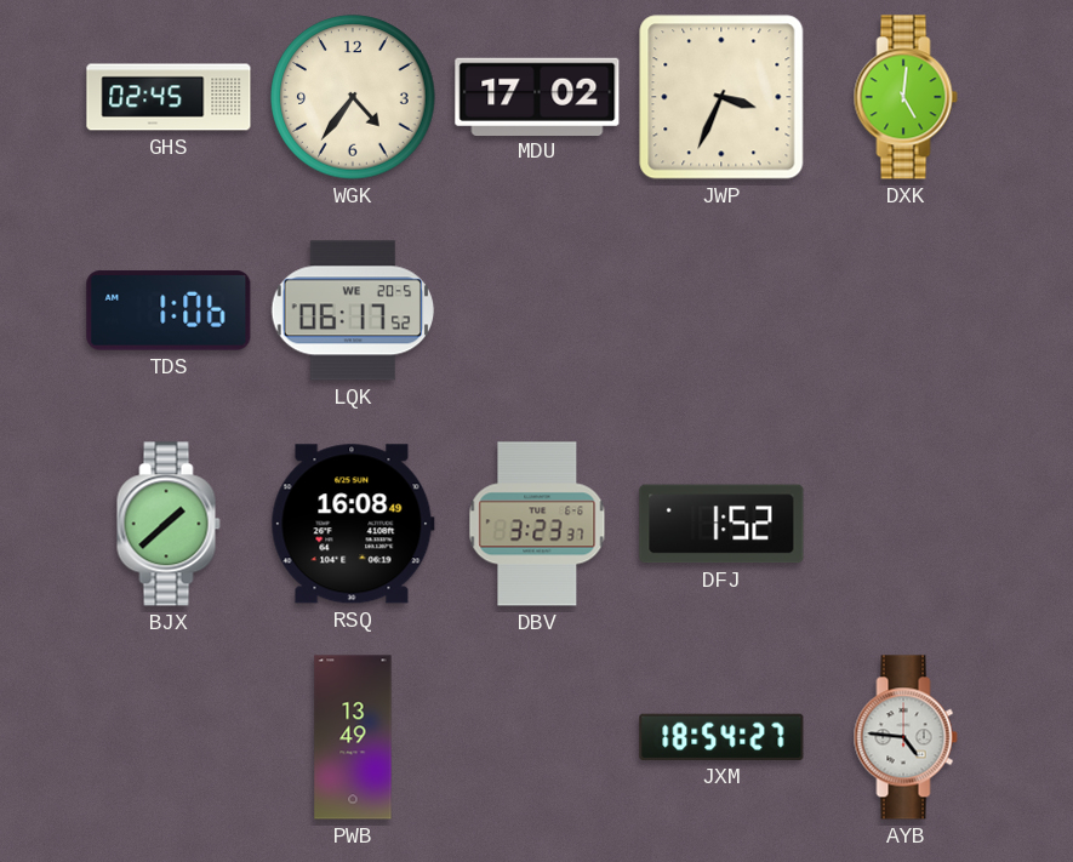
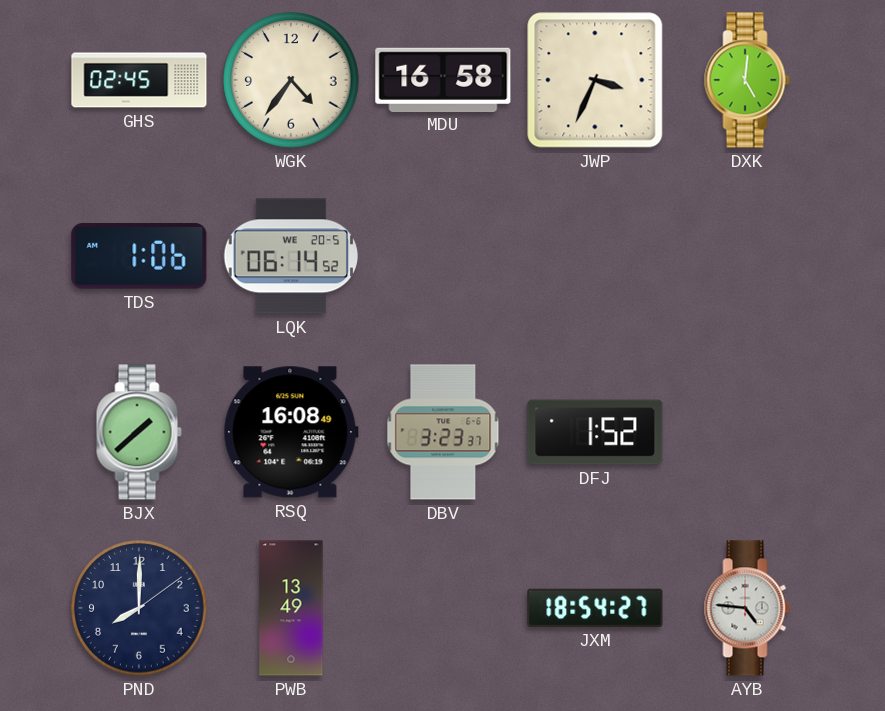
MDU: 17:02 -> 16:58 (443, 79)
LQK: 06:17 -> 06:14 (291, 256)
PND: none -> 8:00 (139, 608)
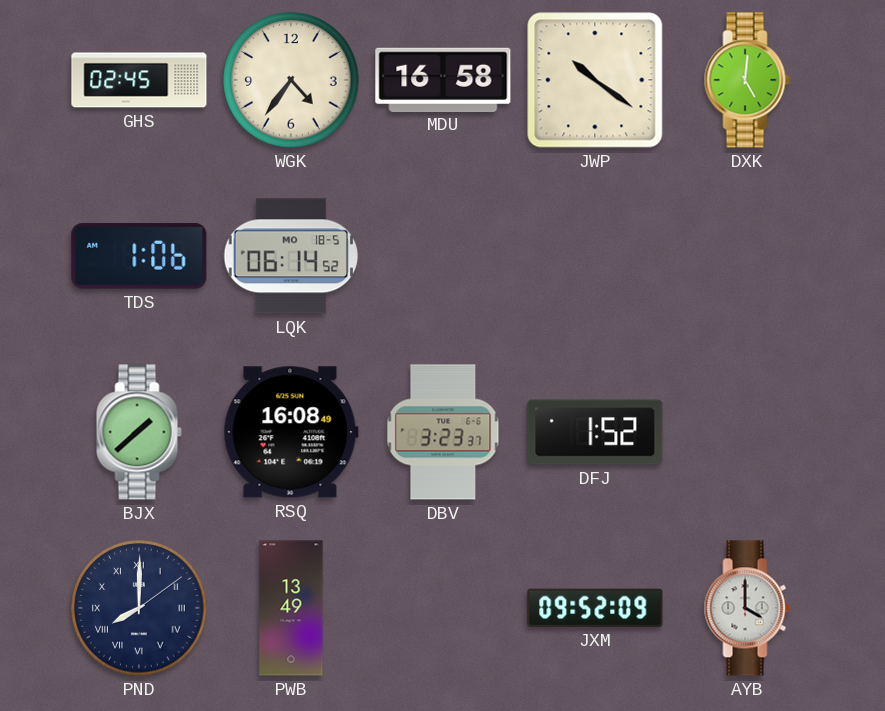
JWP: 3:34 -> 10:21 (595, 80)
LQK date: WE 20-5 -> MO 18-5 (291, 256)
PND numerals: Arabic -> Roman (139, 608)
JXM: 18:54 -> 09:52 (595, 608)
AYB: 4:46 -> 4:00 (747, 608)
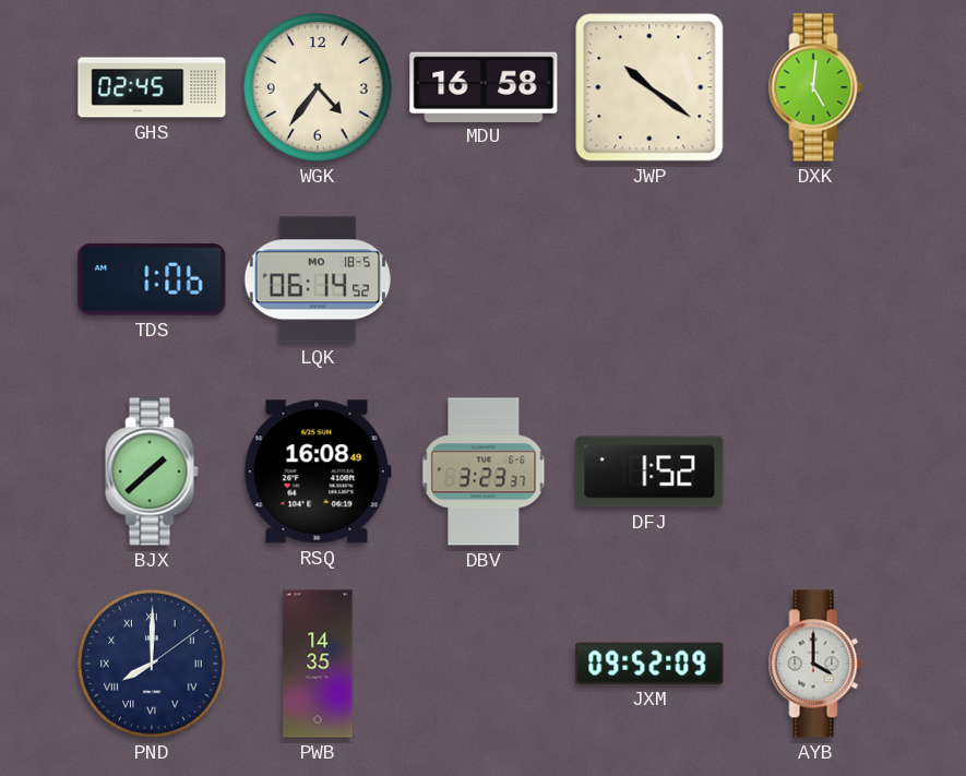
PWB: 13:49 -> 14:35 (318, 664)
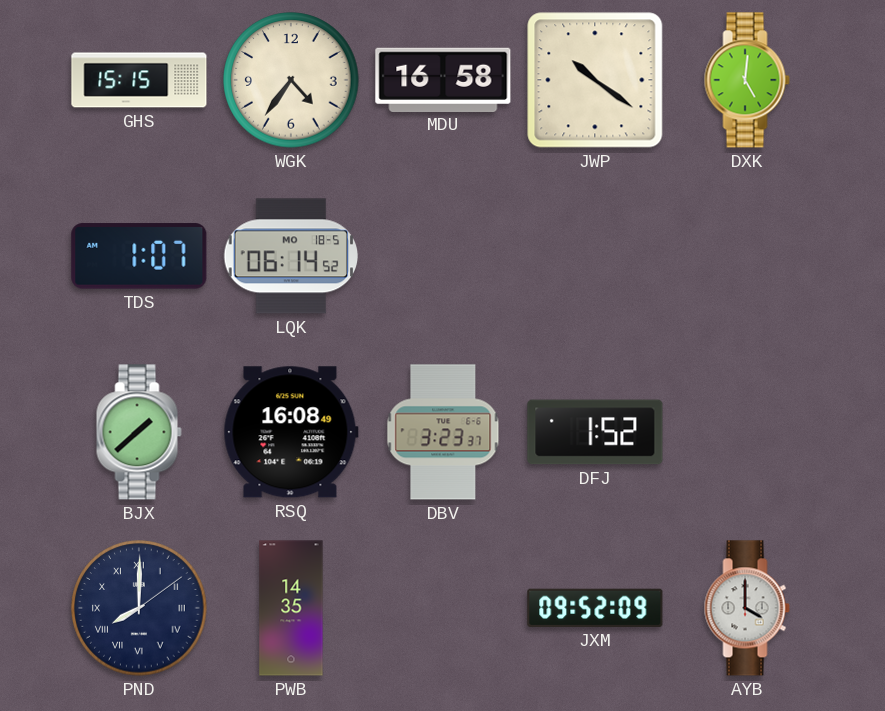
GHS: 02:45 -> 15:15 (139, 80)
TDS: 1:06 -> 1:07 (139, 256)
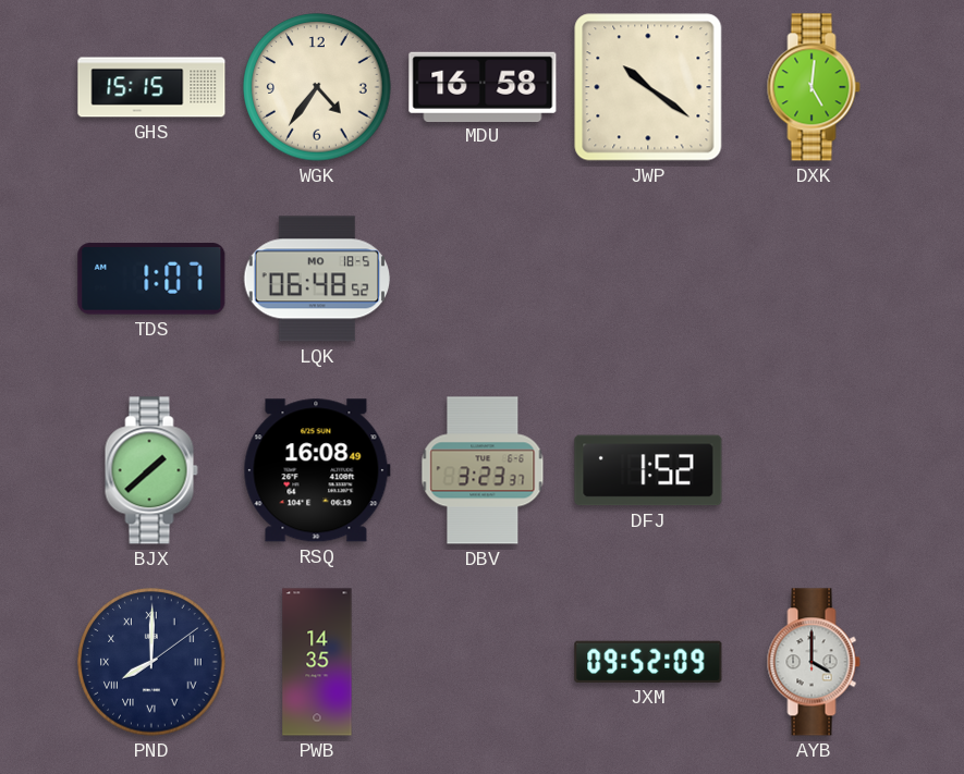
LQK: 06:14 -> 06:48 (317, 279)
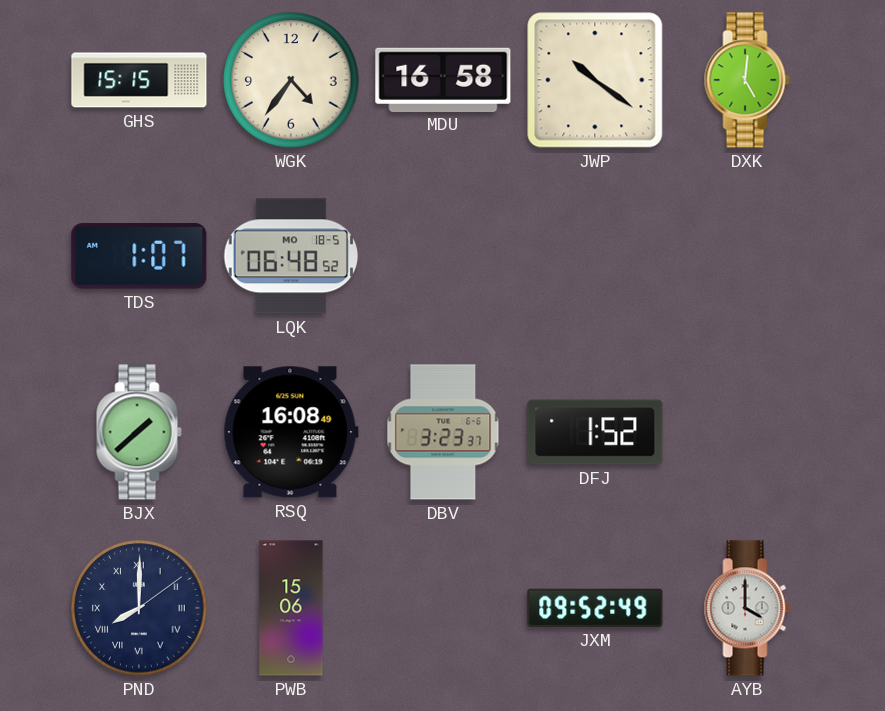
PWB: 14:35 -> 15:06 (291, 608)
JXM: 09:52:09 -> 09:52:49 (595, 608)
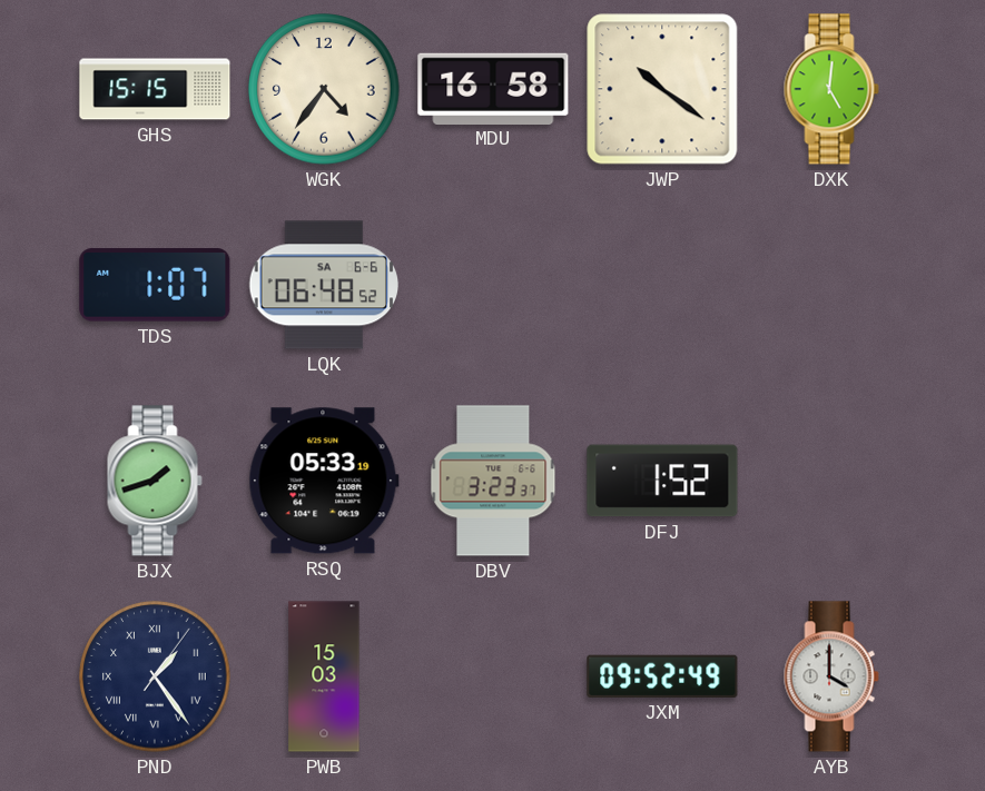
LQK date: MO 18-5 -> SA 6-6 (324, 285)
BJX: 1:38 -> 1:42 (155, 481)
RSQ: 16:08 -> 05:33 (324, 481)
PND: 8:00 -> 1:24 (155, 676)
PWB: 15:06 -> 15:03 (324, 676)
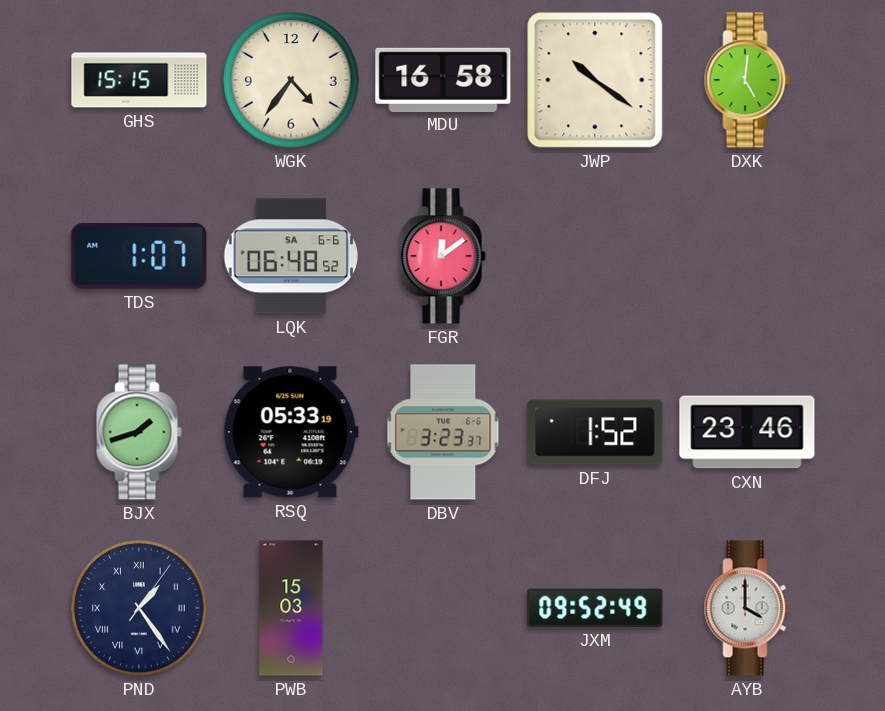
FGR: none -> 12:09 (443, 256)
CXN: none -> 23:46 (747, 432)
